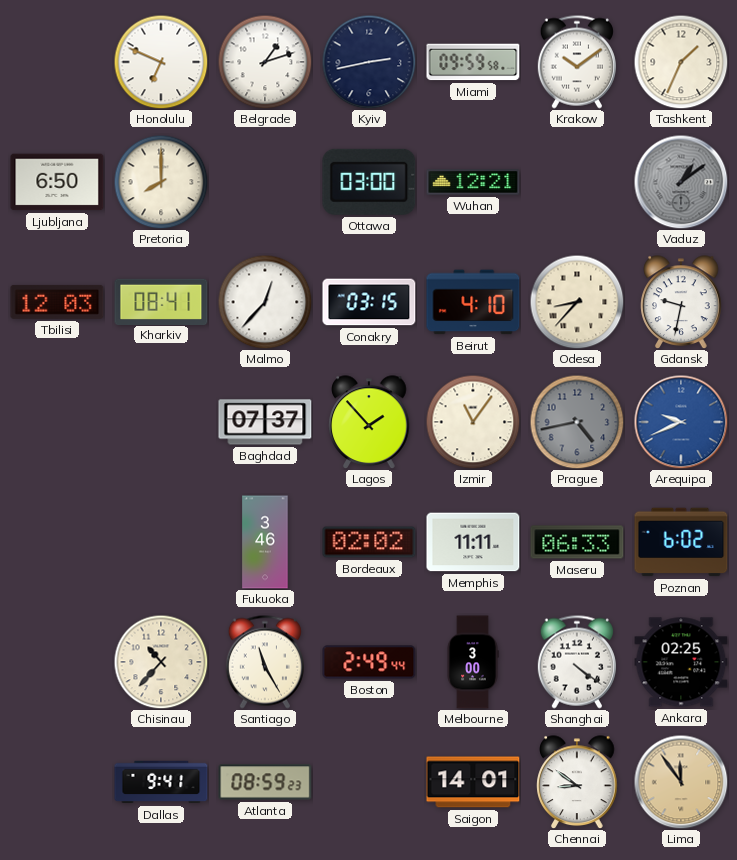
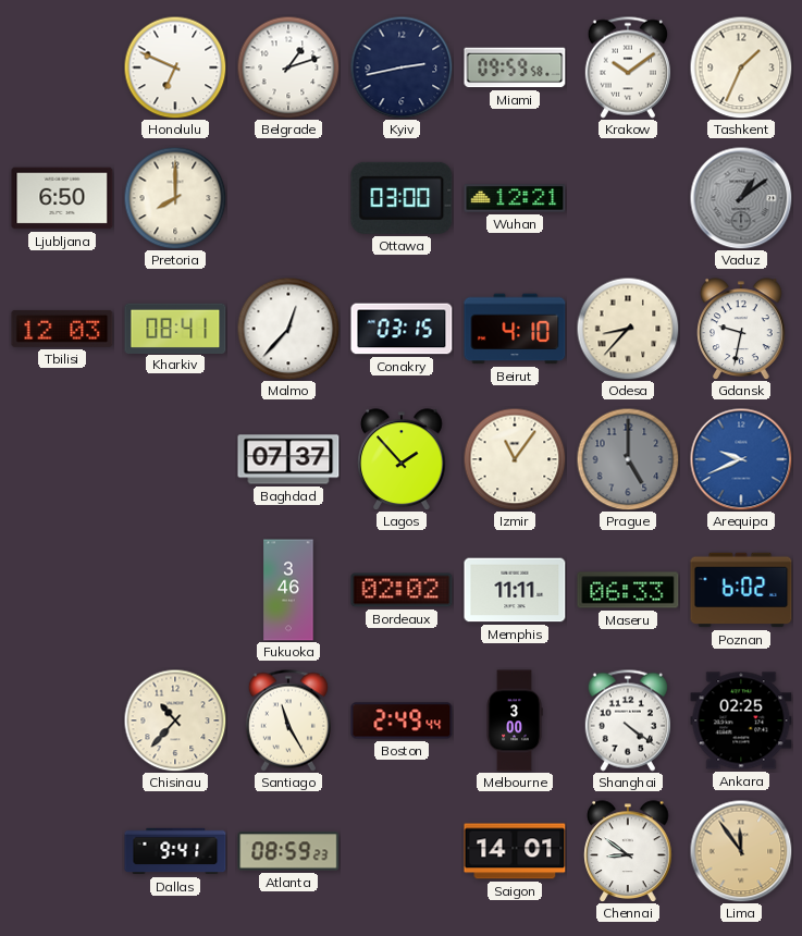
Prague: 4:43 -> 5:00 (628, 459)
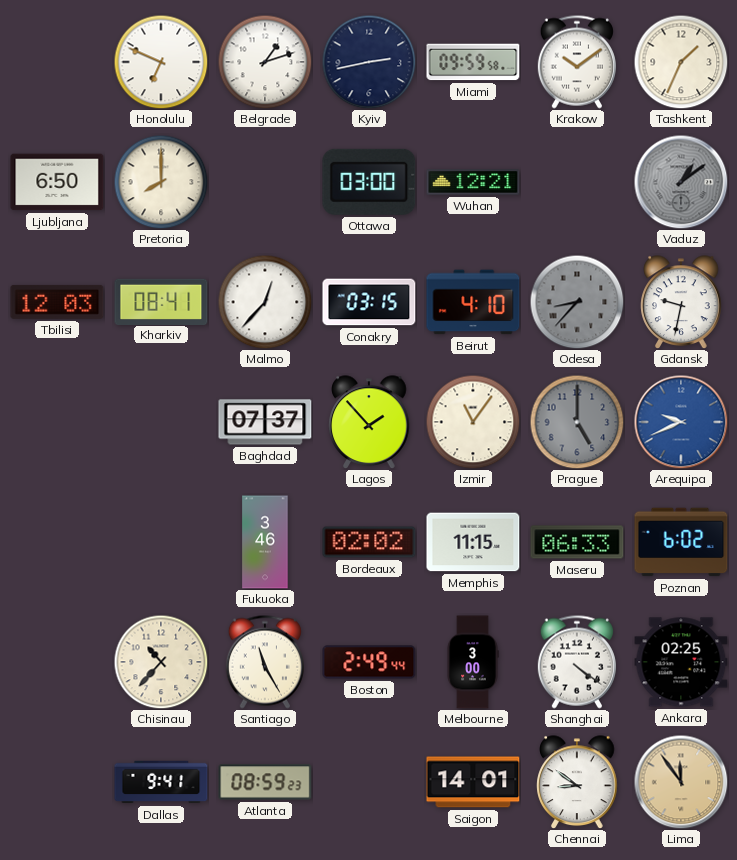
Odesa dial: cream -> grey (577, 302)
Memphis: 11:11 -> 11:15 (473, 542)
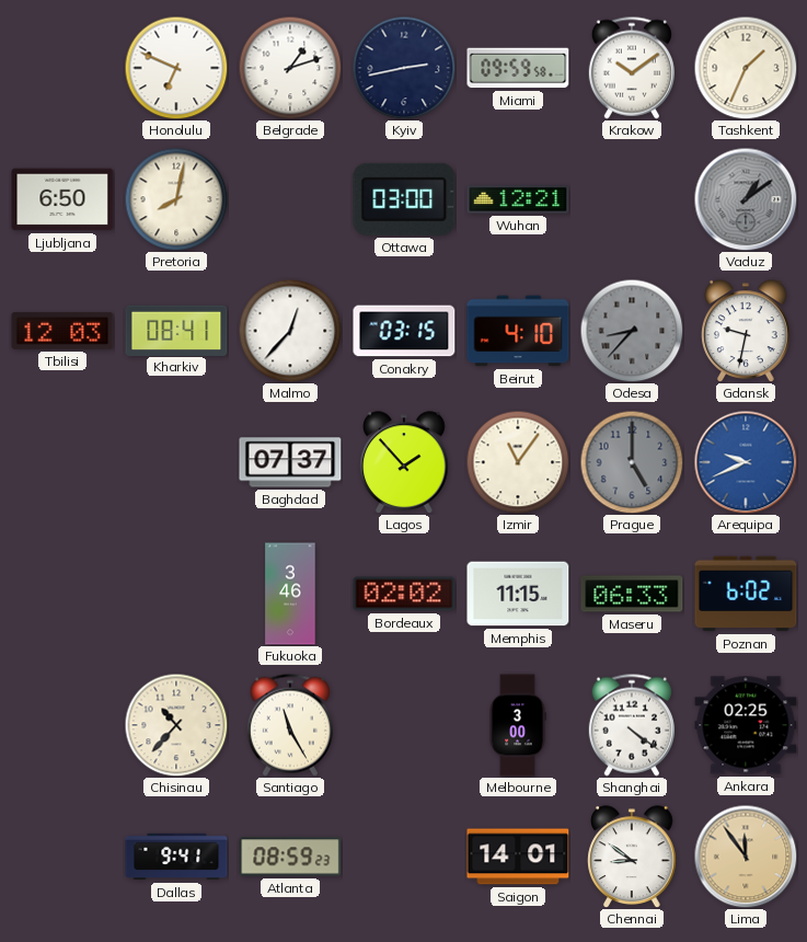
Pretoria: 8:00 -> 8:02 (176, 199)
Boston: 2:49 -> none (369, 662)
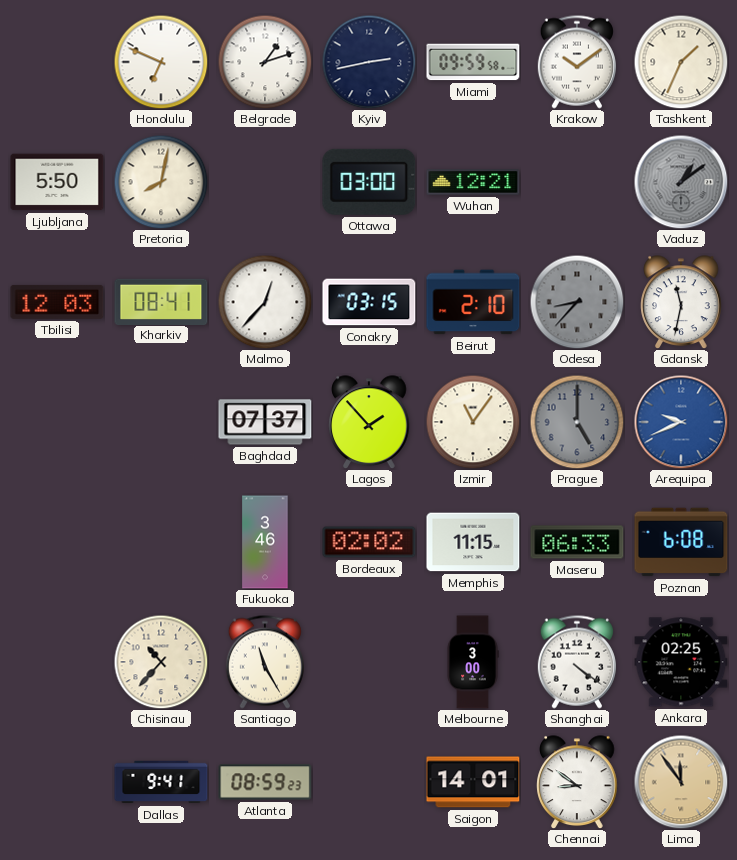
Ljubljana: 6:50 -> 5:50 (57, 182)
Beirut: 4:10 -> 2:10 (473, 302)
Gdansk: 9:32 -> 11:32 (681, 302)
Poznan: 6:02 -> 6:08 (681, 542)
